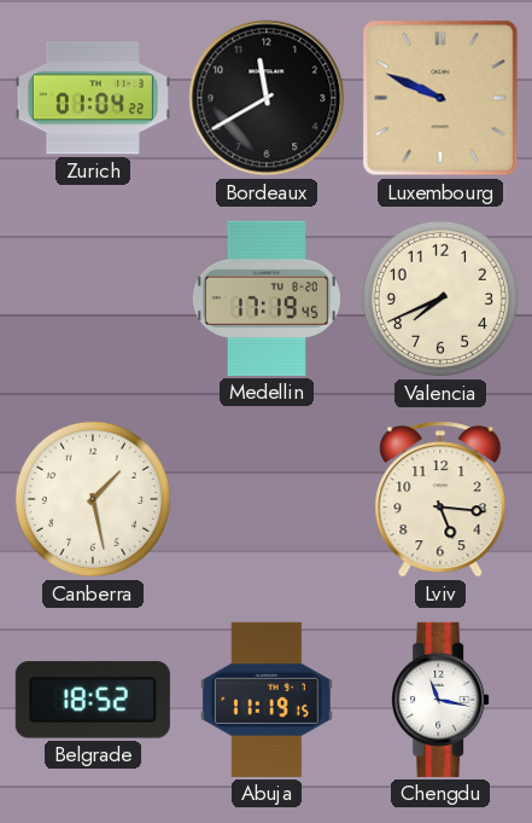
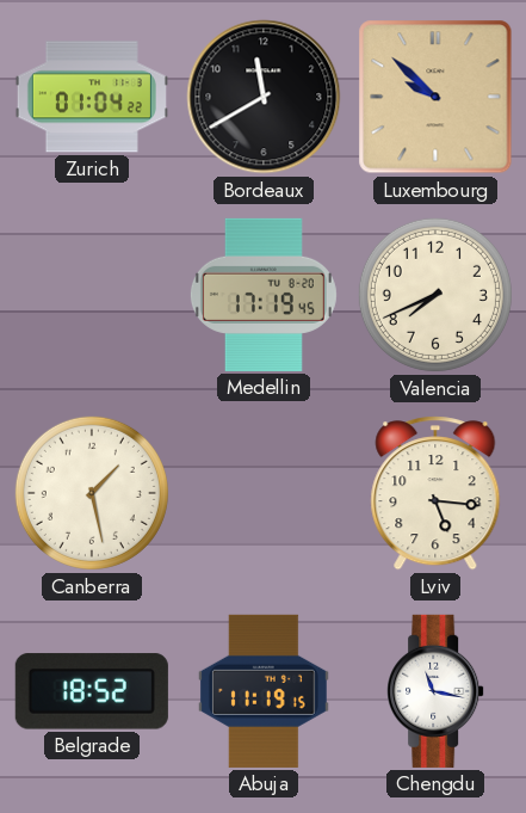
Luxembourg: 9:49 -> 9:52 (435, 97)
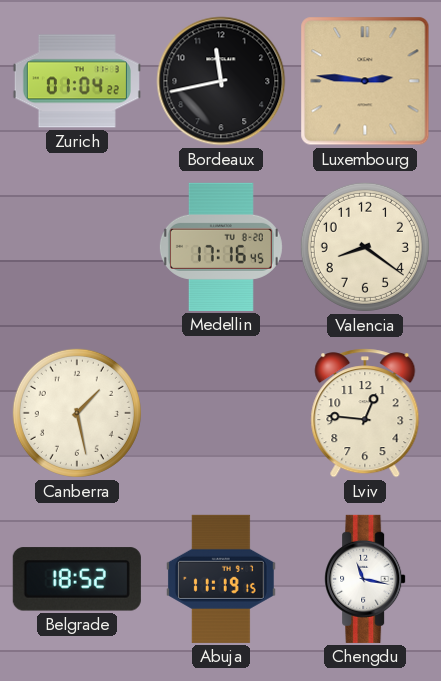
Bordeaux: 11:40 -> 11:43 (221, 81)
Luxembourg: 9:52 -> 2:46 (365, 81)
Medellin: 17:19 -> 17:16 (221, 247)
Valencia: 7:41 -> 8:21 (365, 247)
Lviv: 5:16 -> 12:46 (365, 413)
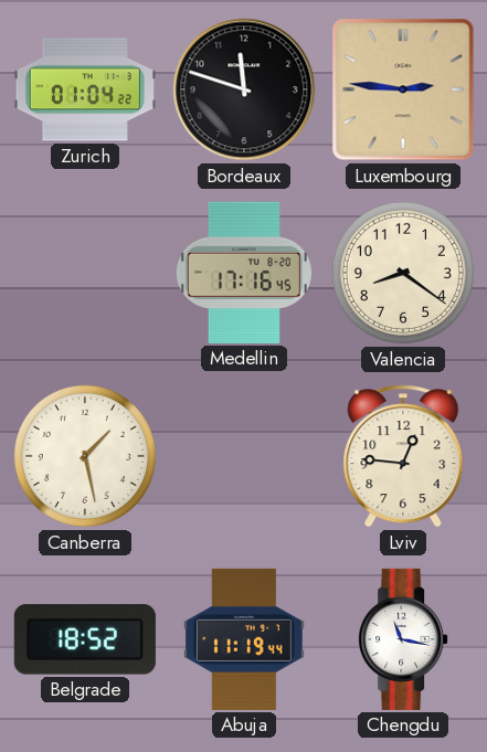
Bordeaux: 11:43 -> 11:48 (244, 89)
Abuja: 11:19:15 -> 11:19:44 (244, 639)
